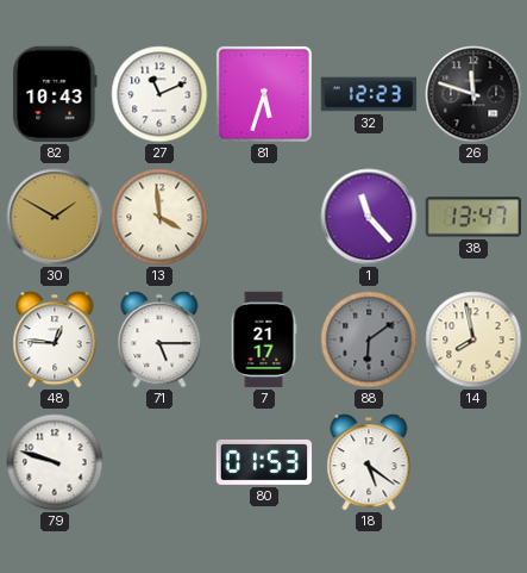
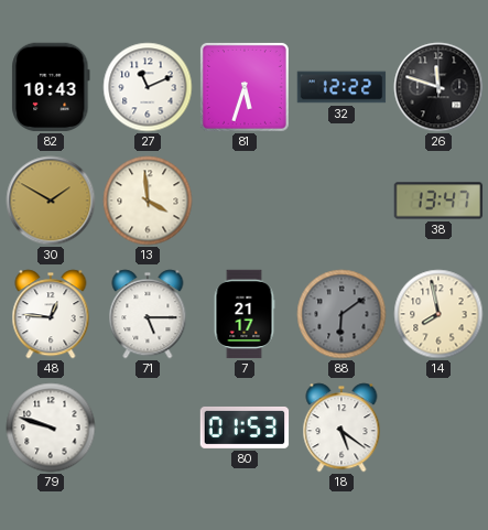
32: 12:23 -> 12:22 (341, 87)
1: 11:23 -> none (369, 217)
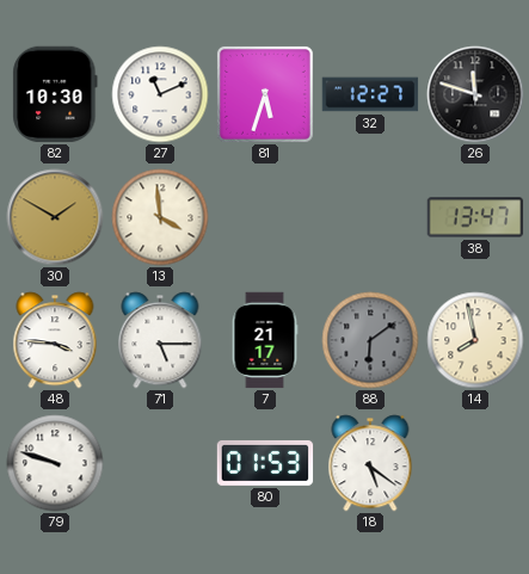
82: 10:43 -> 10:30 (55, 94)
32: 12:22 -> 12:27 (370, 94)
48: 12:46 -> 3:46 (55, 340)
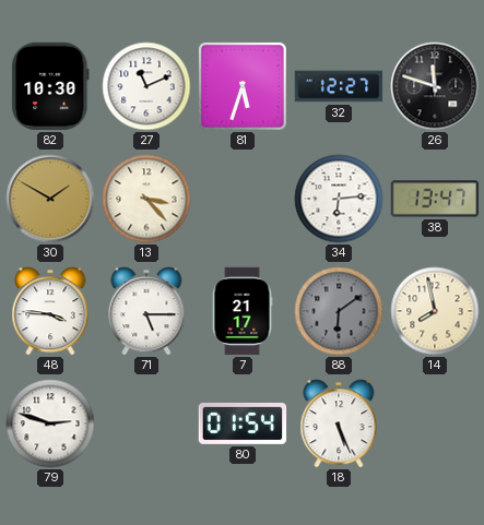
13: 3:59 -> 3:23 (146, 199)
34: none -> 6:14 (339, 199)
79: 9:48 -> 2:48 (50, 423)
80: 01:53 -> 01:54 (243, 423)
18: 5:21 -> 5:26 (339, 423)
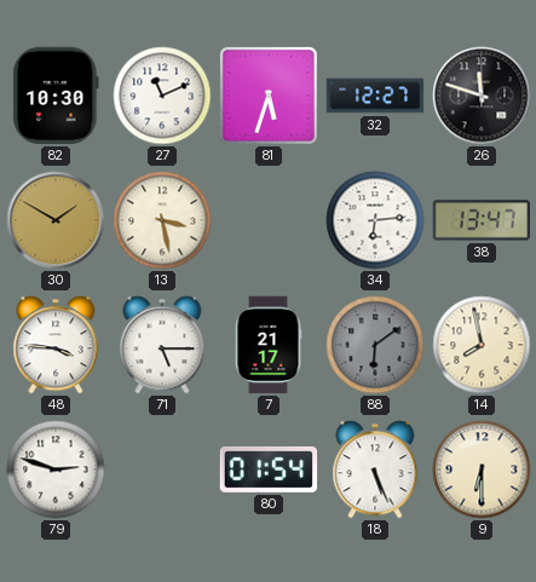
13: 3:23 -> 3:28 (162, 220)
9: none -> 6:30 (482, 469)
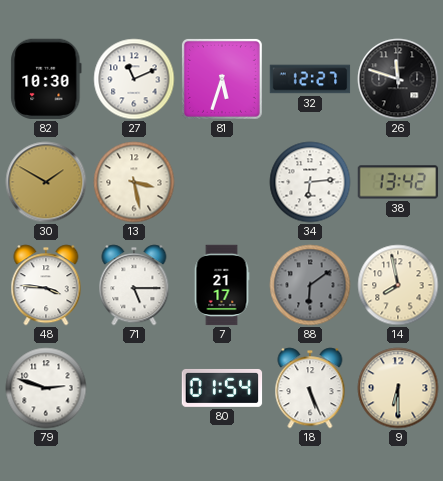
38: 13:47 -> 13:42 (398, 182)
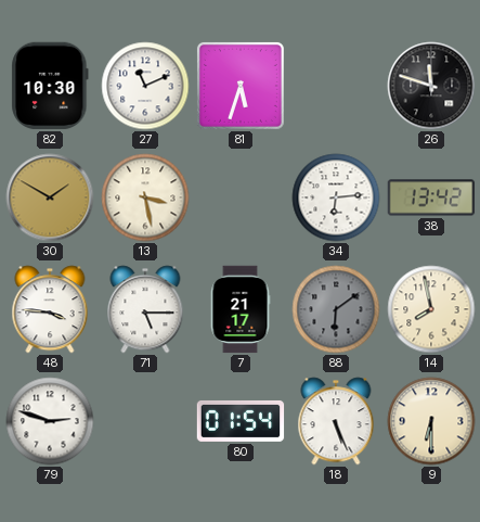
32: 12:27 -> none (310, 79)
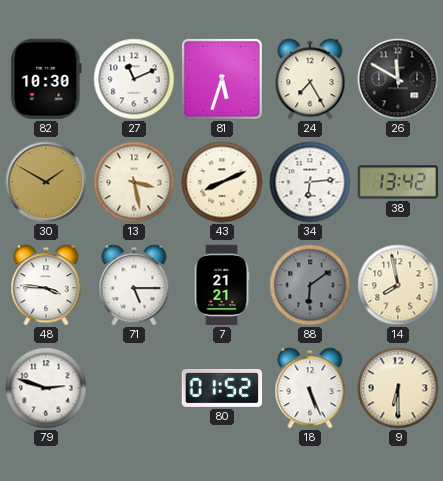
24: none -> 7:25 (310, 79)
26: 11:48 -> 11:50 (398, 79)
43: none -> 8:11 (222, 182)
7: 21:17 -> 21:21 (222, 285)
80: 01:54 -> 01:52 (222, 388)
